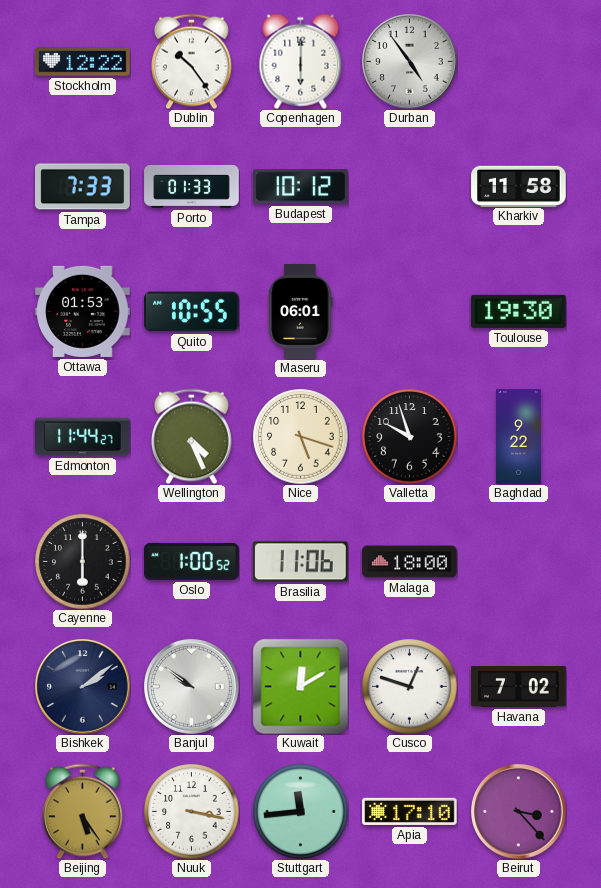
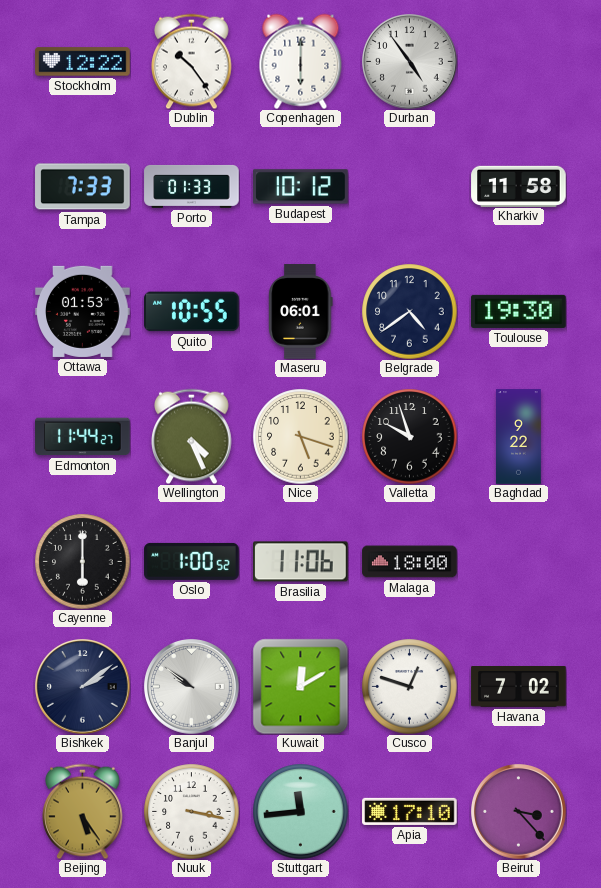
Belgrade: none -> 4:39 (409, 311)
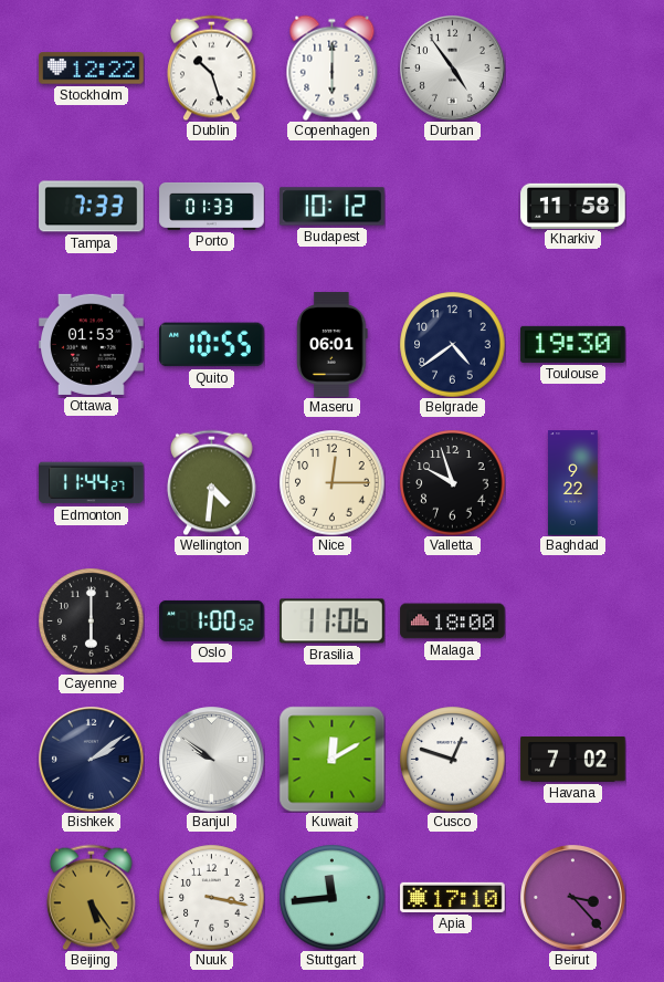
Dublin: 10:24 -> 10:27 (212, 67)
Wellington: 4:26 -> 4:31 (212, 482)
Nice: 5:18 -> 12:15 (331, 482)
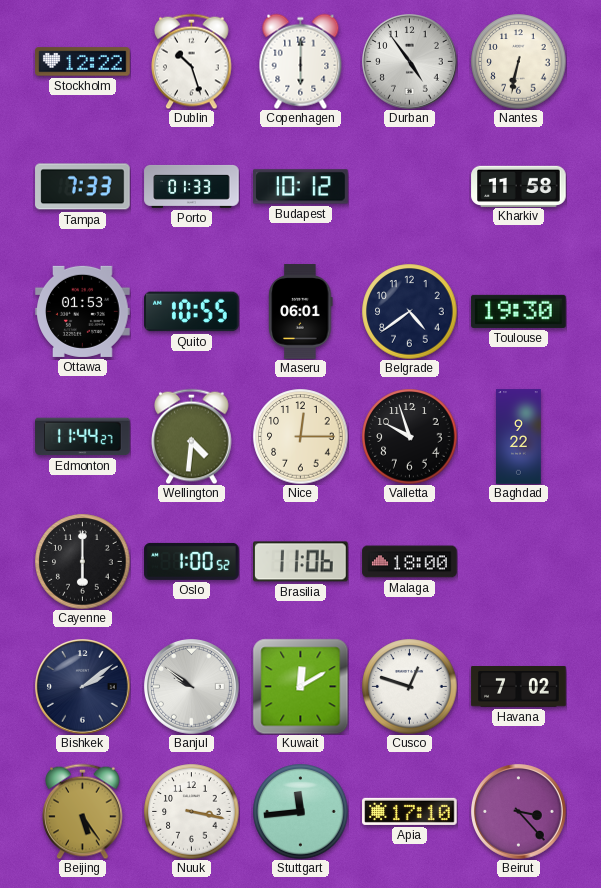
Nantes: none -> 6:32 (518, 61)
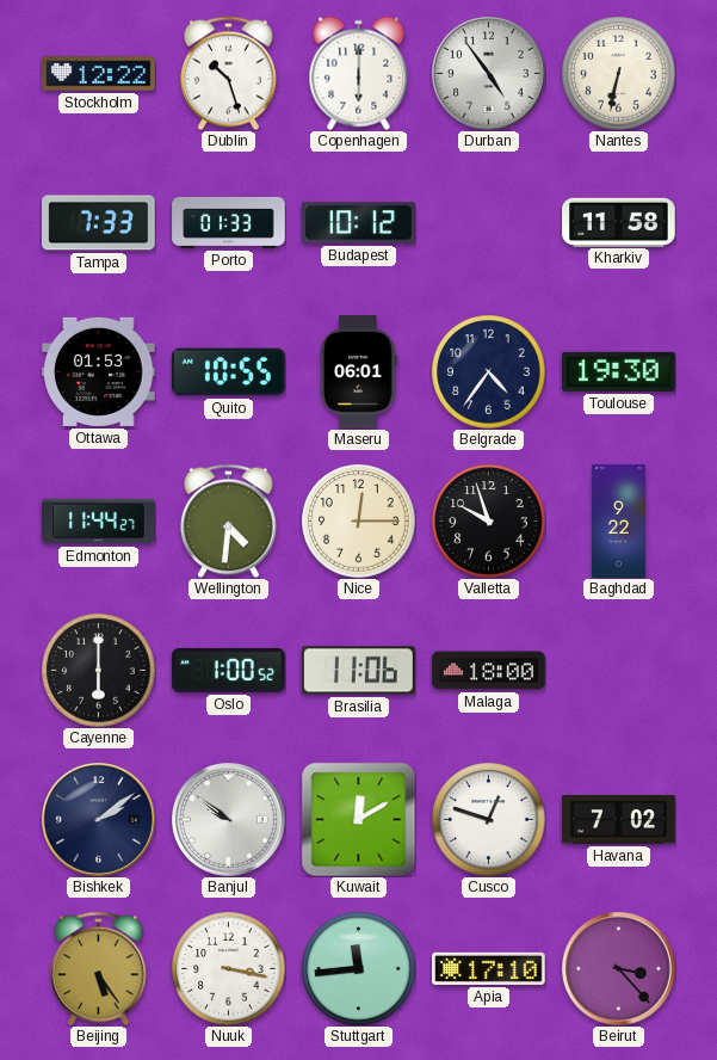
Belgrade: 4:39 -> 4:36 (488, 371)
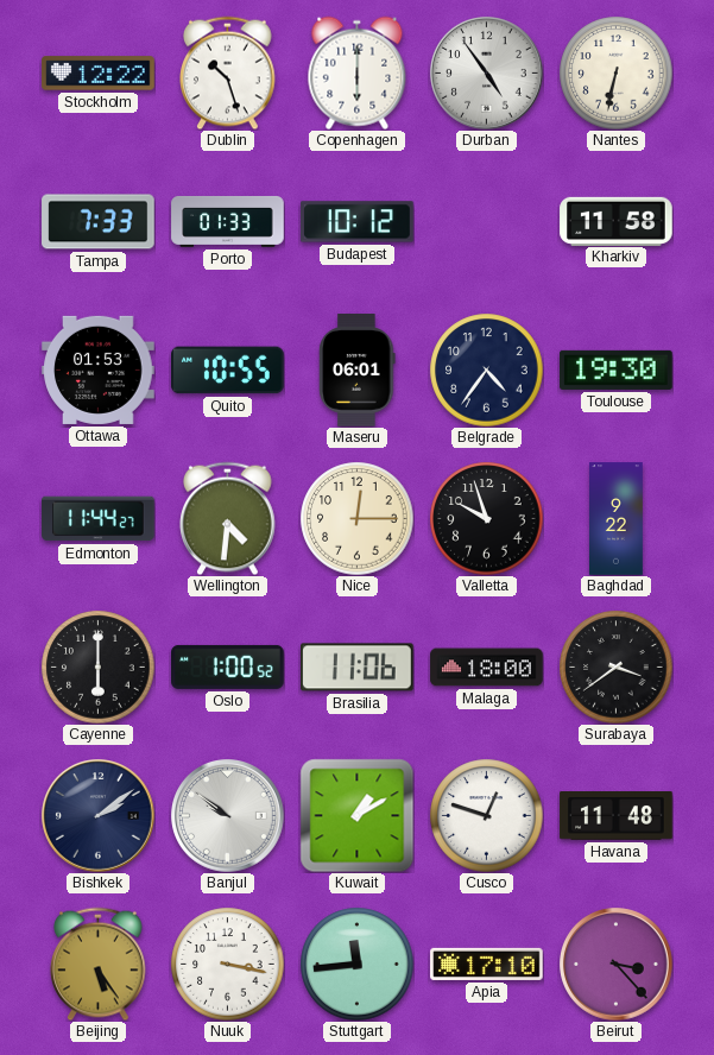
Surabaya: none -> 3:39 (615, 667)
Kuwait: 12:10 -> 1:10 (356, 815)
Havana: 7:02 -> 11:48 (617, 816)
